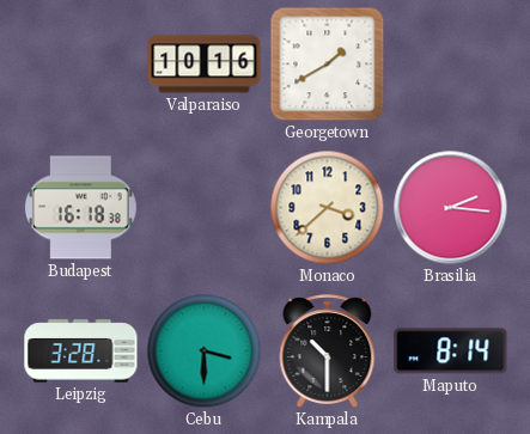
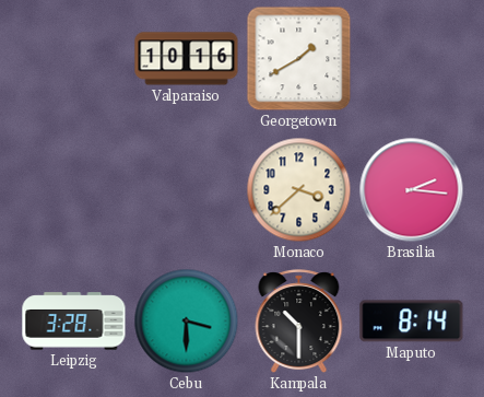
Budapest: 16:18 -> none (81, 208)
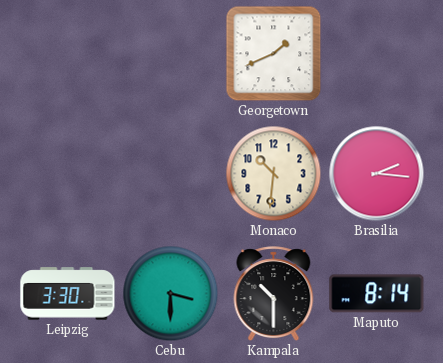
Valparaiso: 10:16 -> none (187, 59)
Georgetown: 1:40 -> 1:41 (274, 54)
Monaco: 3:38 -> 10:31 (274, 174)
Leipzig: 3:28 -> 3:30 (68, 294)
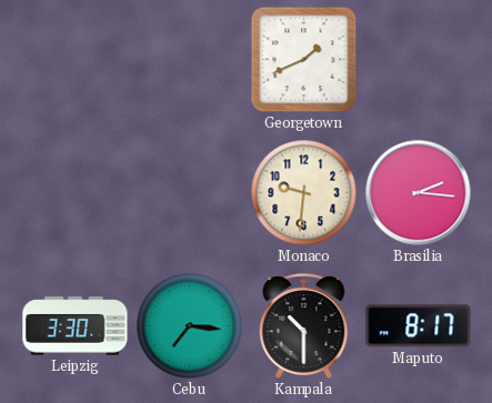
Monaco: 10:31 -> 9:31 (304, 193)
Cebu: 3:30 -> 7:16 (190, 326)
Maputo: 8:14 -> 8:17 (419, 326)
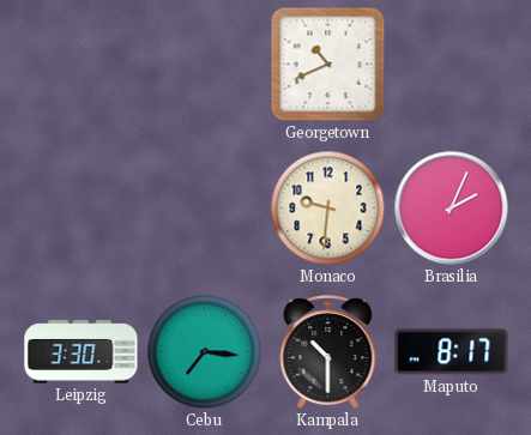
Georgetown: 1:41 -> 10:41 (328, 65)
Brasilia: 2:16 -> 2:04 (452, 209)
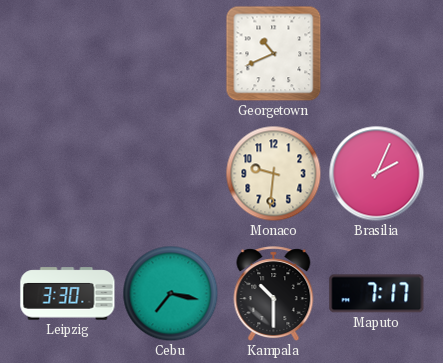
Cebu: 7:16 -> 7:17 (171, 294)
Maputo: 8:17 -> 7:17 (377, 294)
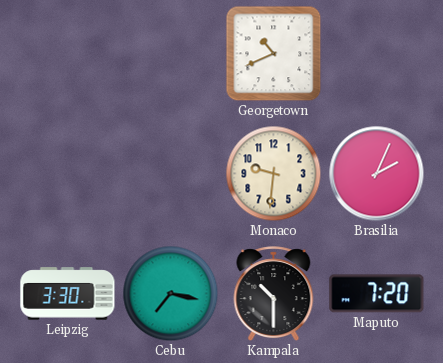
Maputo: 7:17 -> 7:20 (377, 294)
